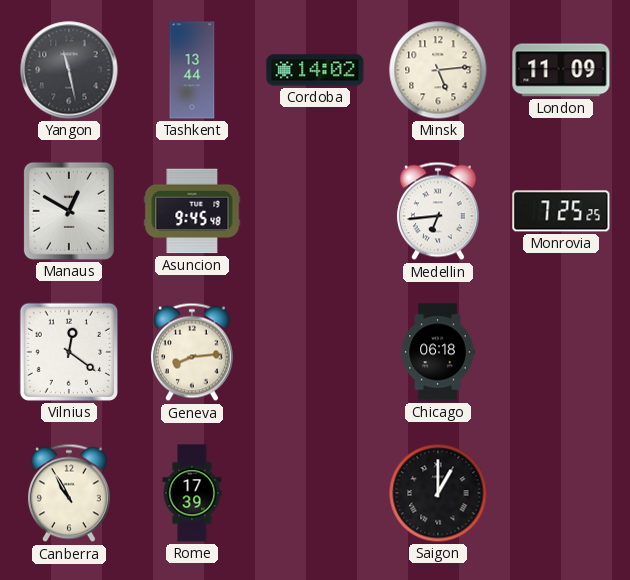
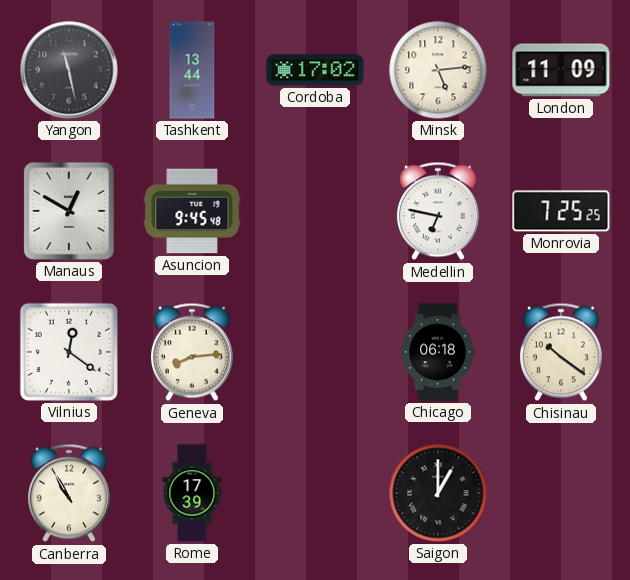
Cordoba: 14:02 -> 17:02 (315, 70)
Medellin: 6:44 -> 6:47 (438, 211)
Chisinau: none -> 10:21 (561, 352)
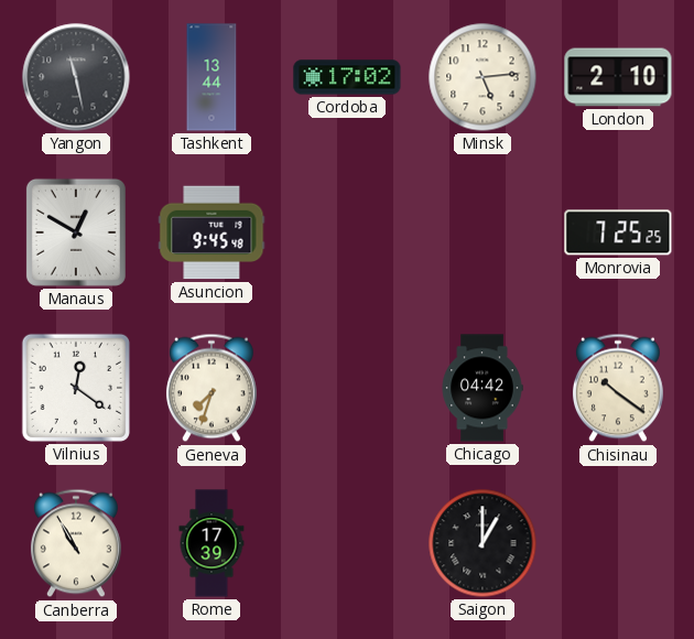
London: 11:09 -> 2:10 (618, 77)
Medellin: 6:47 -> none (438, 211)
Geneva: 8:14 -> 7:33 (212, 388)
Chicago: 06:18 -> 04:42 (482, 388)
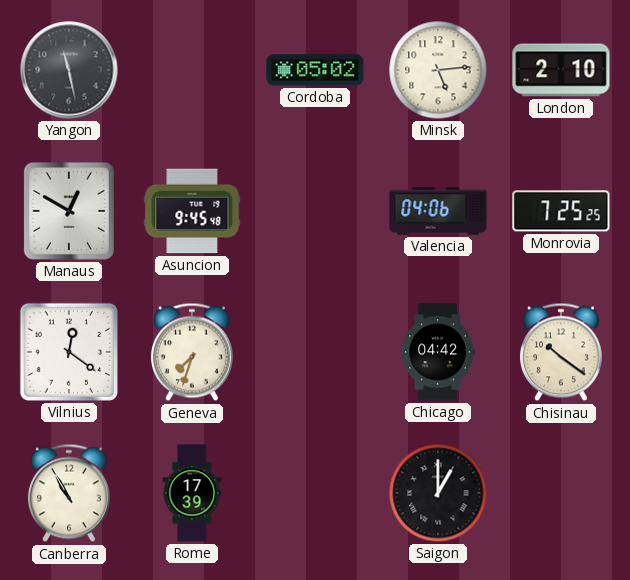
Tashkent: 13:44 -> none (212, 77)
Cordoba: 17:02 -> 05:02 (315, 70)
Valencia: none -> 04:06 (438, 211)
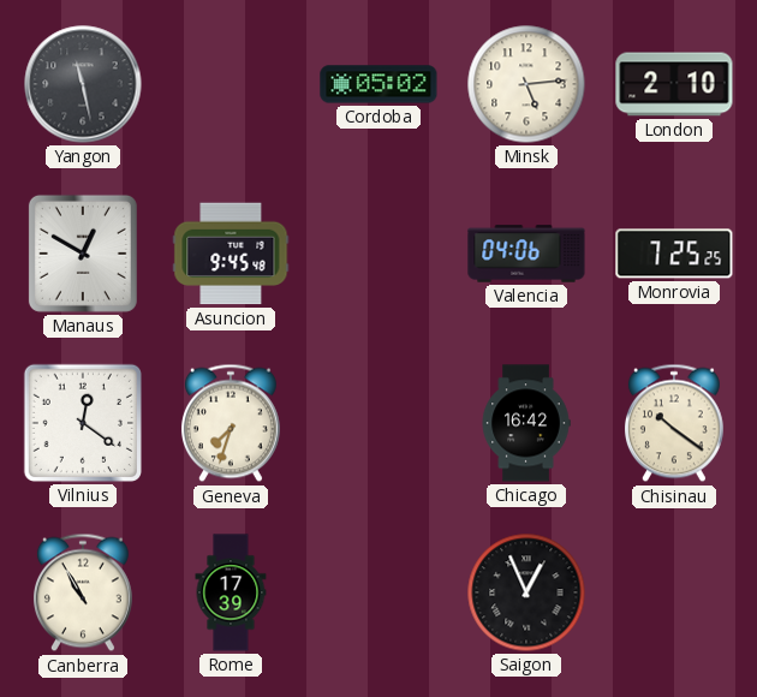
Chicago: 04:42 -> 16:42 (526, 423)
Saigon: 1:00 -> 12:56 (526, 592)
